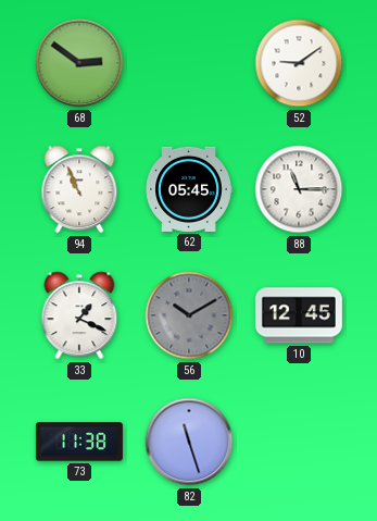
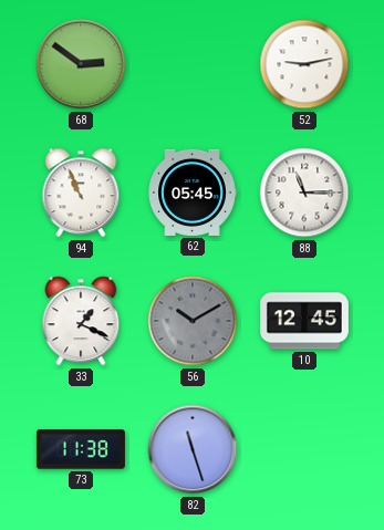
52: 9:09 -> 9:13 (304, 64)
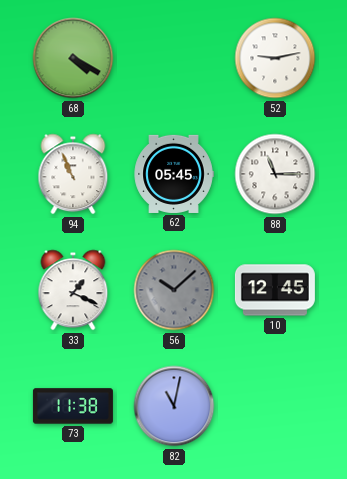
68: 2:51 -> 4:20 (73, 58)
56: 10:10 -> 10:08 (174, 290)
82: 11:27 -> 11:02 (174, 406)
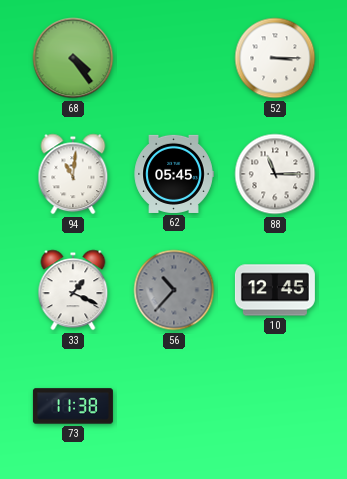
68: 4:20 -> 4:24 (73, 58)
52: 9:13 -> 3:15 (275, 58)
94: 10:56 -> 11:01 (73, 174)
56: 10:08 -> 10:37 (174, 290)
82: 11:02 -> none (174, 406)
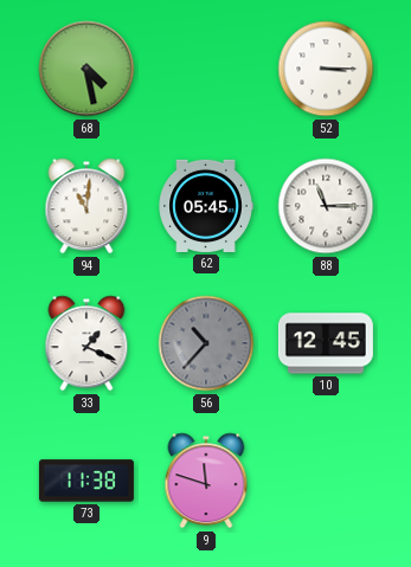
68: 4:24 -> 4:28 (86, 69)
9: none -> 11:48 (206, 481)
